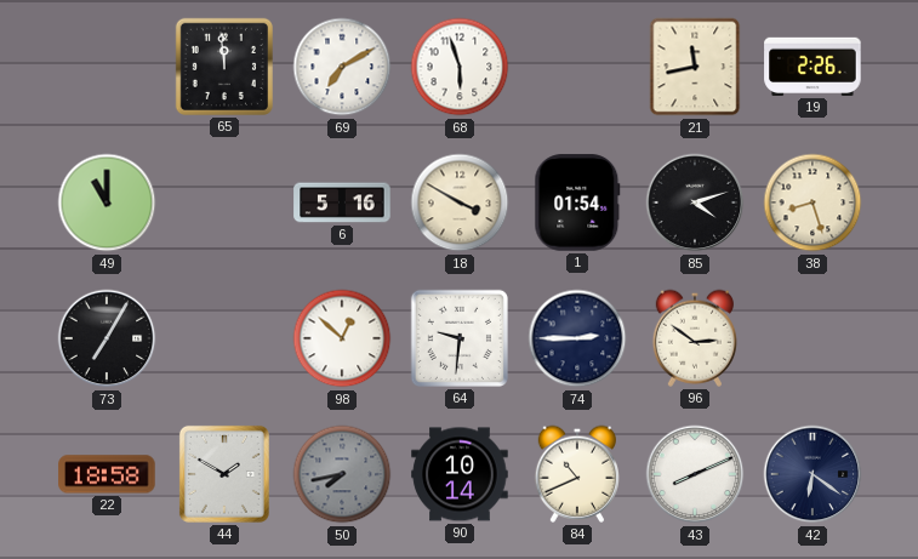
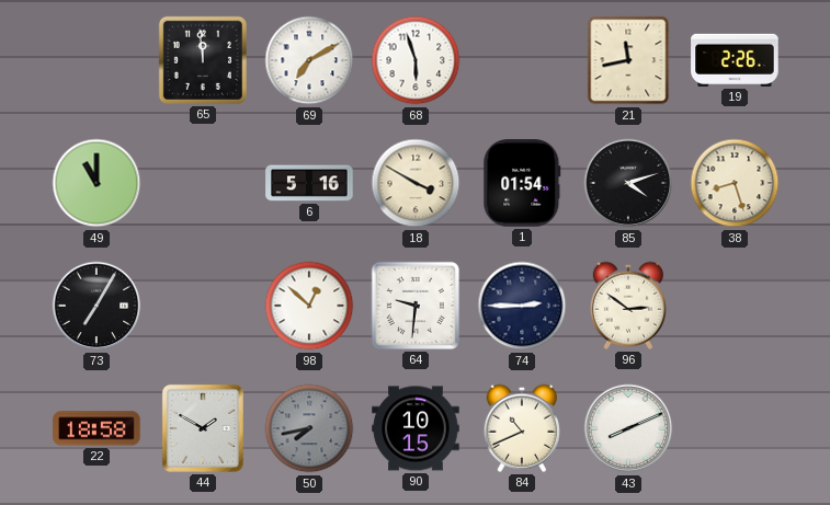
90: 10:14 -> 10:15 (416, 428)
42: 6:21 -> none (812, 474)
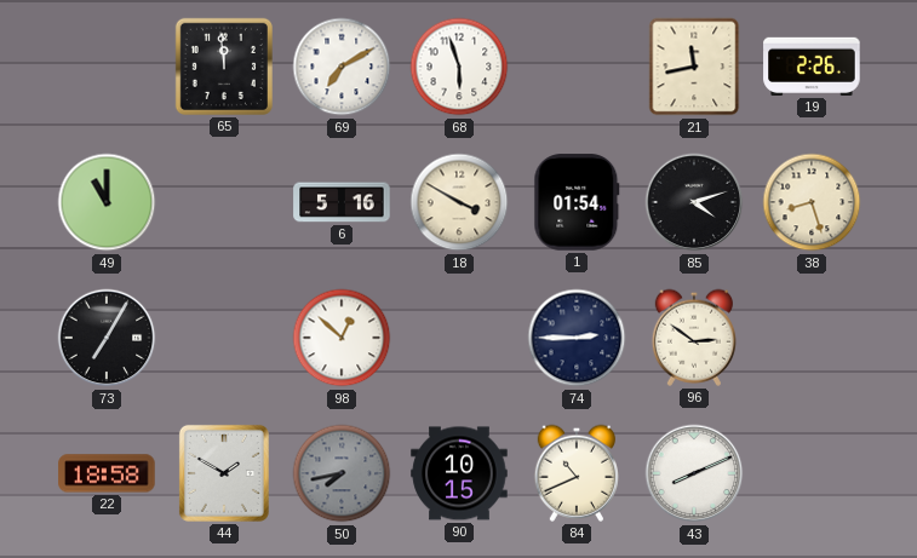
64: 9:31 -> none (416, 306)
